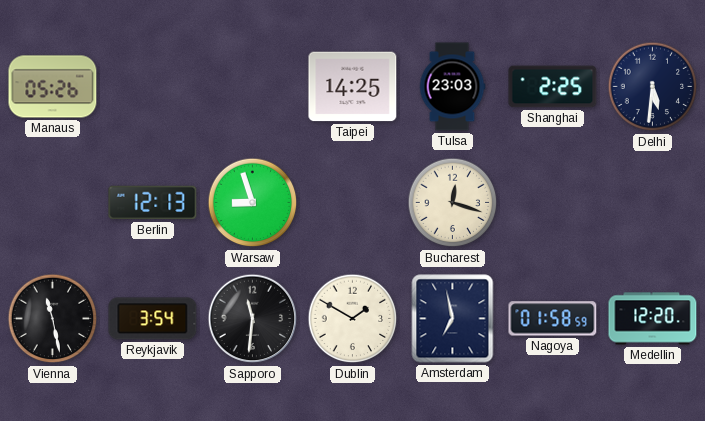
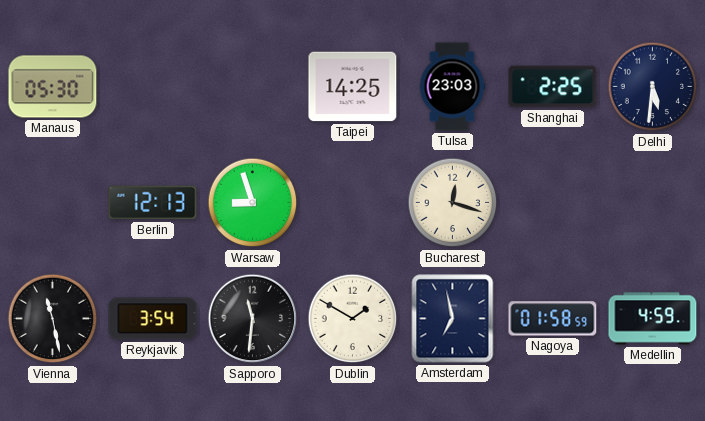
Manaus: 05:26 -> 05:30 (53, 87)
Medellin: 12:20 -> 4:59 (653, 319)
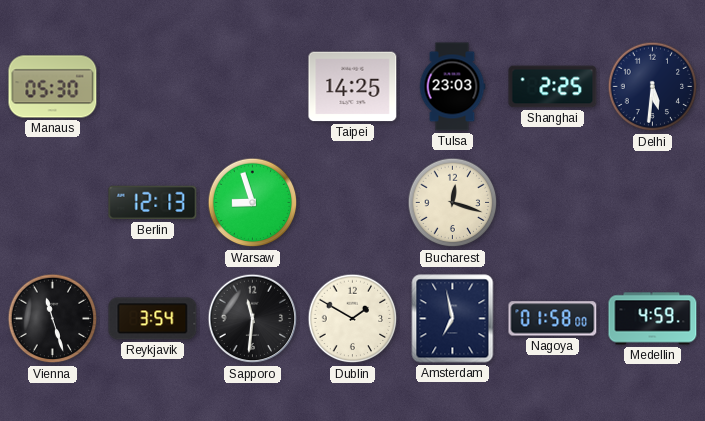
Vienna: 11:28 -> 11:27 (53, 319)
Nagoya: 01:58:59 -> 01:58:00 (553, 319)
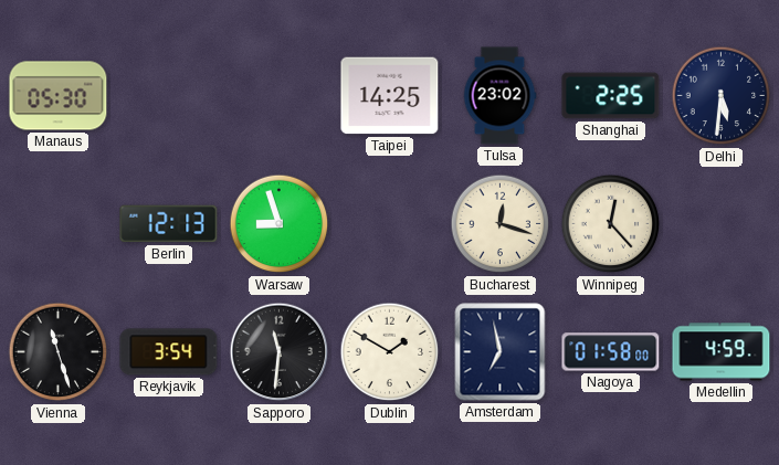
Tulsa: 23:03 -> 23:02 (499, 96)
Winnipeg: none -> 12:23 (611, 224)
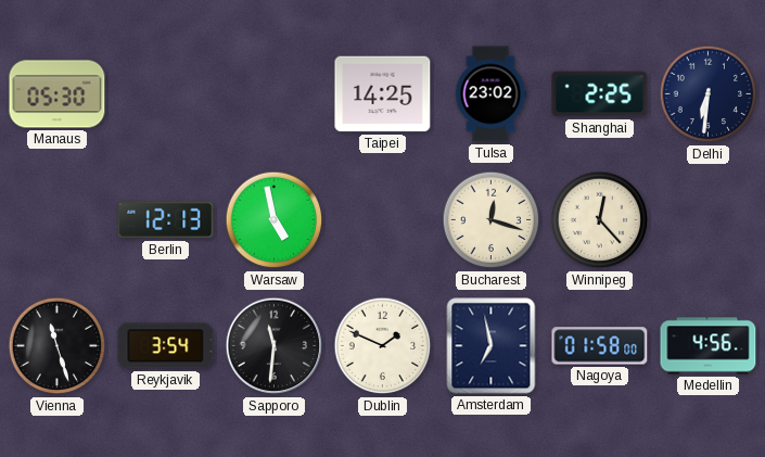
Delhi: 5:31 -> 6:31 (709, 94)
Warsaw: 8:57 -> 4:58 (275, 220)
Dublin: 1:50 -> 1:49 (383, 346)
Medellin: 4:59 -> 4:56 (709, 346)
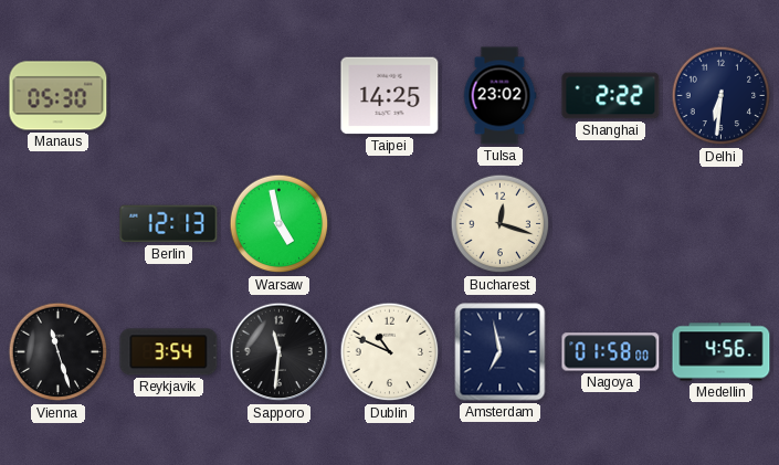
Shanghai: 2:25 -> 2:22 (611, 96)
Winnipeg: 12:23 -> none (600, 220)
Dublin: 1:49 -> 10:49 (390, 352)
